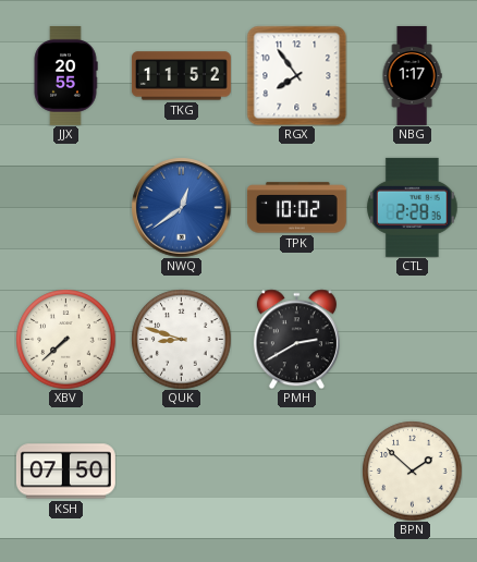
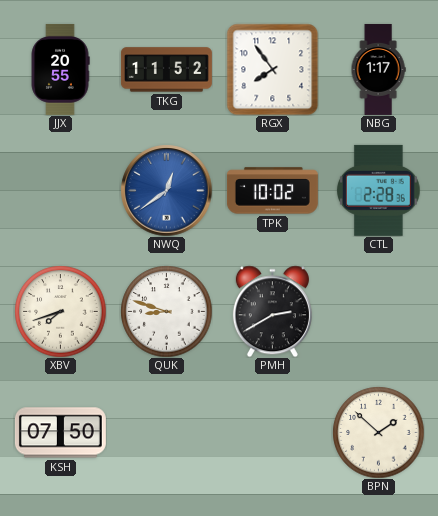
XBV: 7:38 -> 7:42 (60, 311)
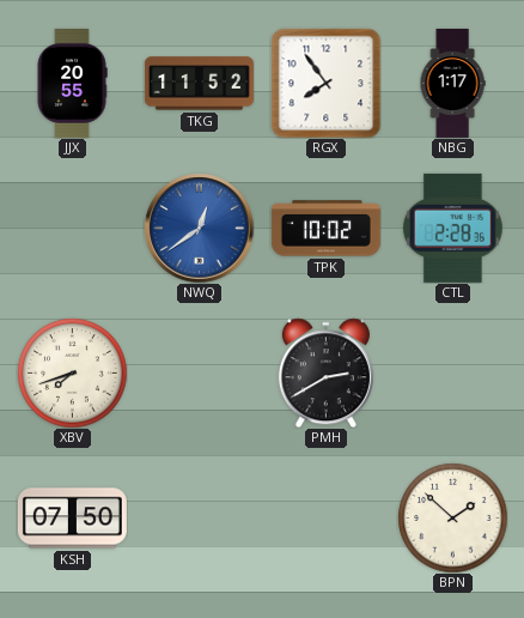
QUK: 8:48 -> none (166, 311)
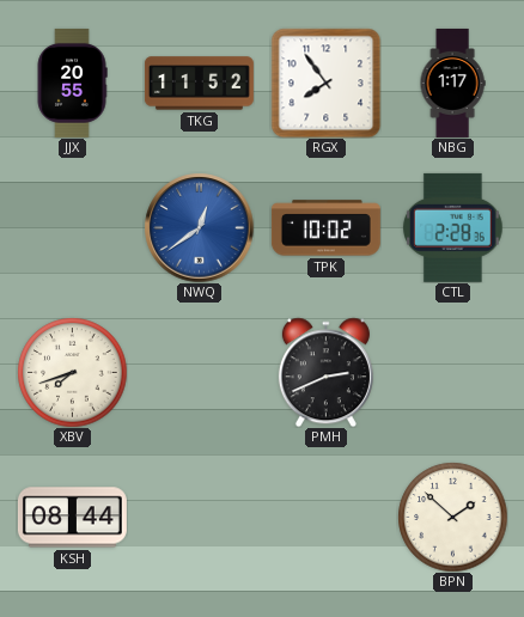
PMH: 2:40 -> 2:41 (325, 372)
KSH: 07:50 -> 08:44 (72, 518)
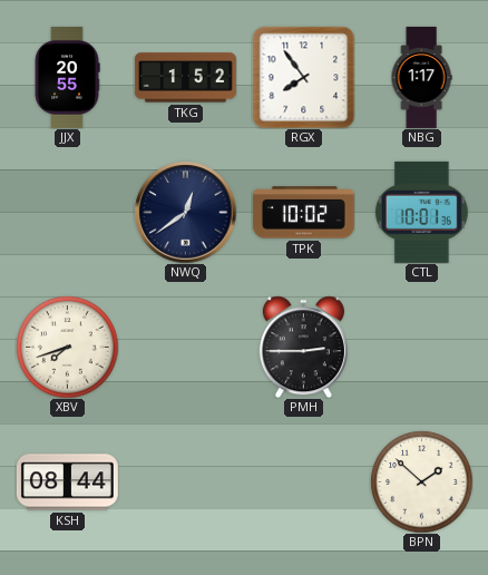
TKG: 11:52 -> 1:52 (185, 78)
NWQ dial: blue -> navy (185, 212)
CTL: 2:28 -> 10:01 (422, 212)
PMH: 2:41 -> 2:45 (303, 347)
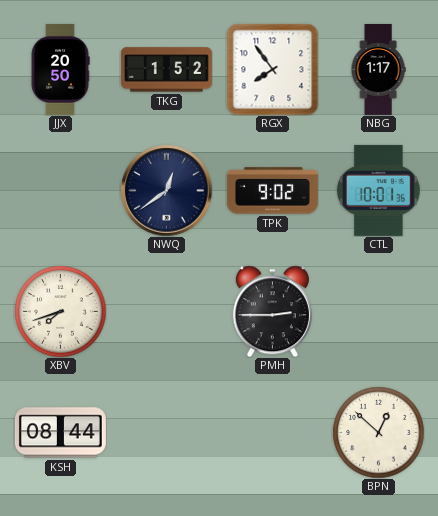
JJX: 20:55 -> 20:50 (60, 69)
TPK: 10:02 -> 9:02 (272, 191)
BPN: 1:52 -> 12:52 (378, 432)
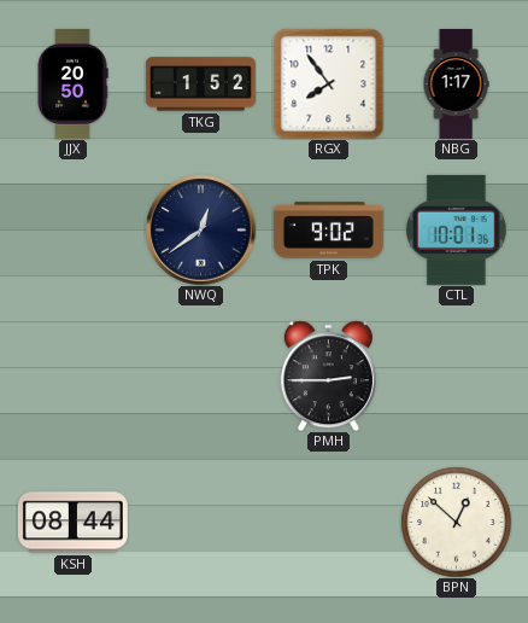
XBV: 7:42 -> none (60, 311)
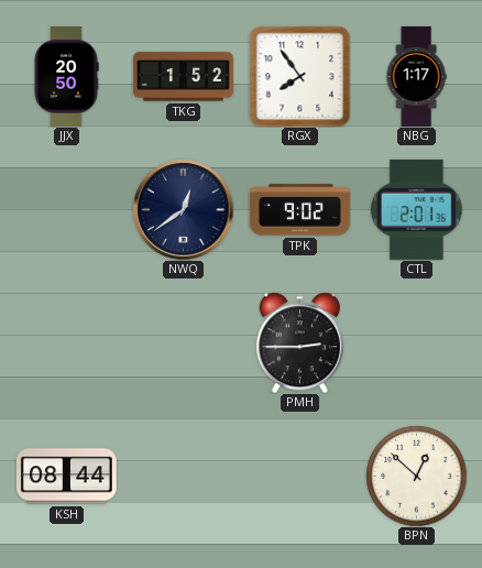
CTL: 10:01 -> 2:01 (417, 209)
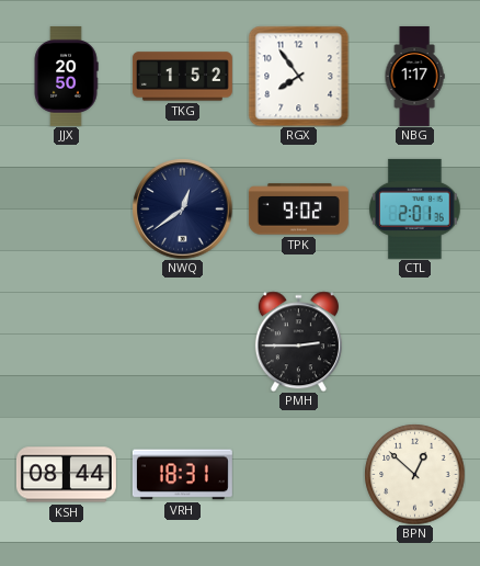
VRH: none -> 18:31 (182, 475)
